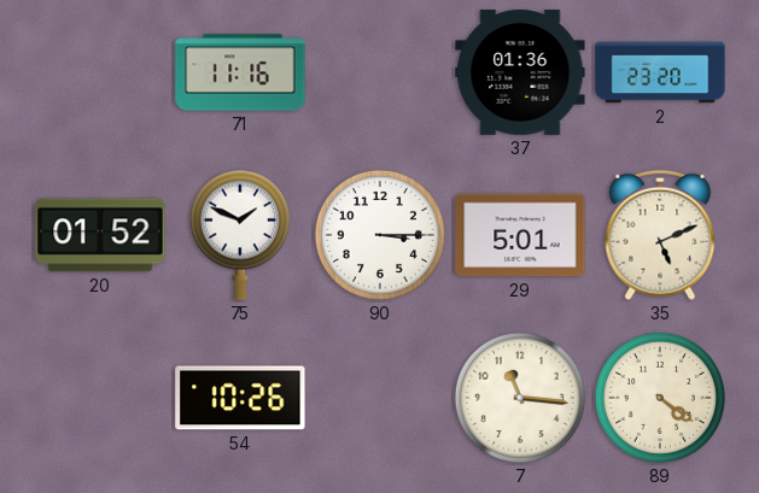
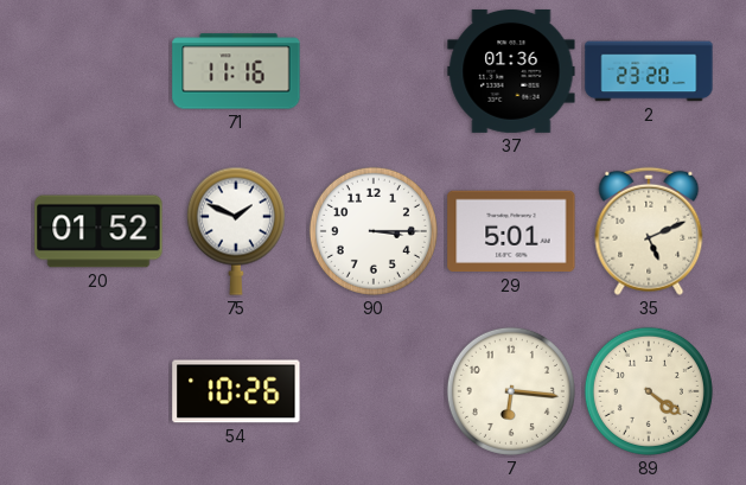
7: 11:16 -> 6:16 (511, 391)
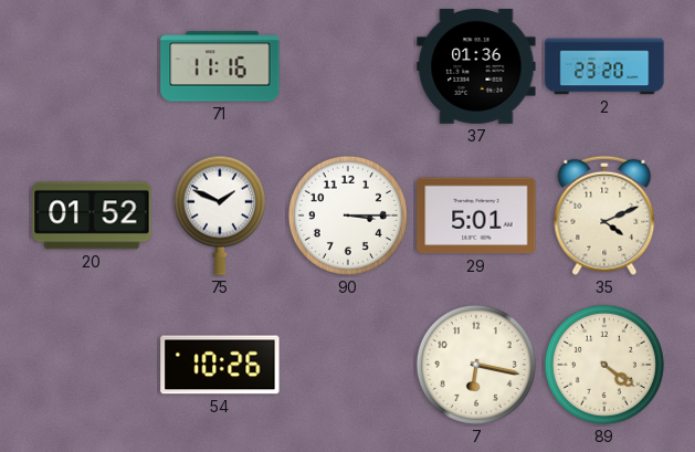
35: 5:11 -> 4:11 (604, 216)
7: 6:16 -> 6:17 (476, 365)
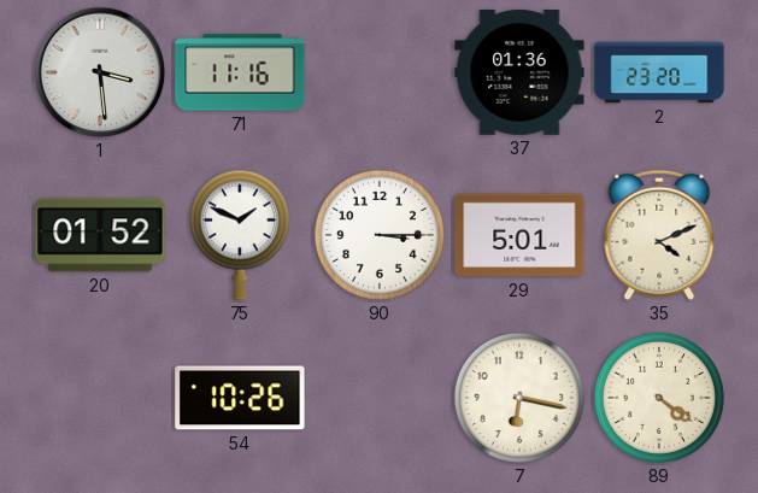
1: none -> 3:29 (100, 72)
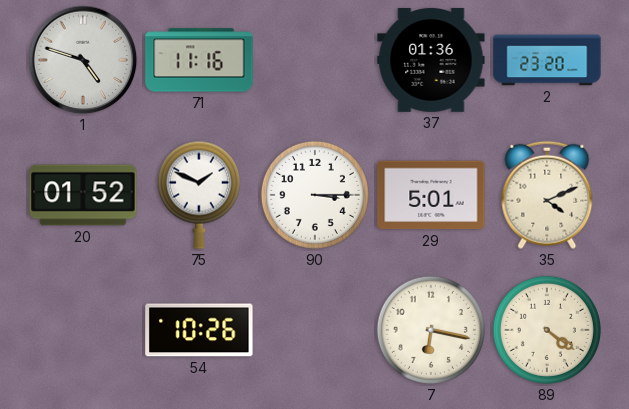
1: 3:29 -> 4:48 (83, 60)
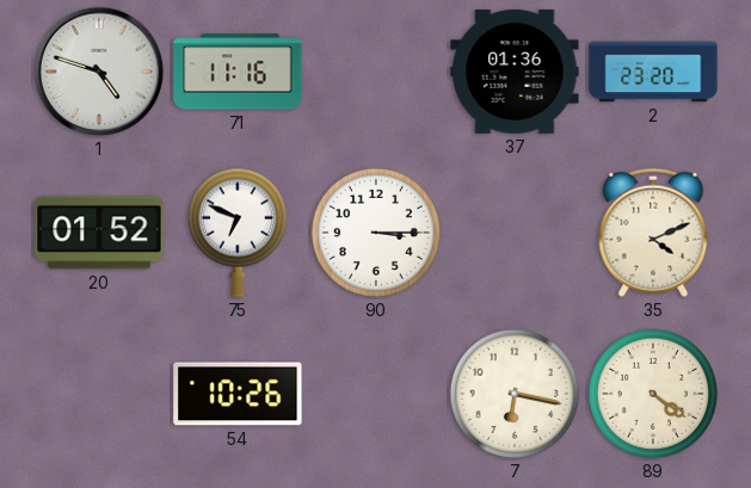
75: 1:49 -> 6:49 (238, 233)
29: 5:01 -> none (431, 195)
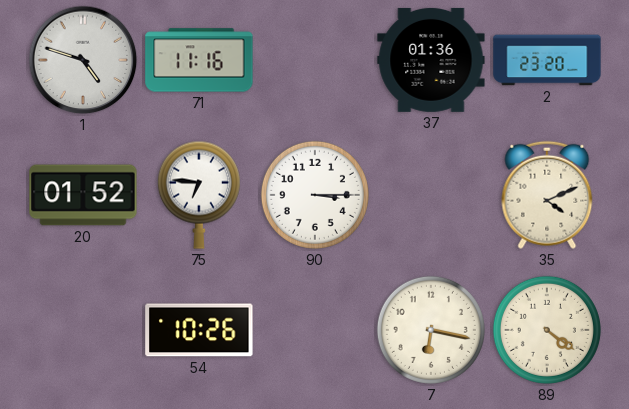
75: 6:49 -> 6:46 (199, 195)
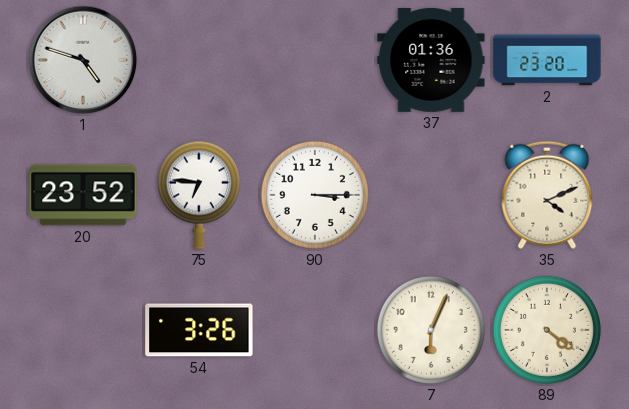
71: 11:16 -> none (199, 60)
20: 01:52 -> 23:52 (83, 195)
54: 10:26 -> 3:26 (199, 330)
7: 6:17 -> 6:04 (431, 330)
